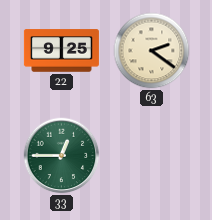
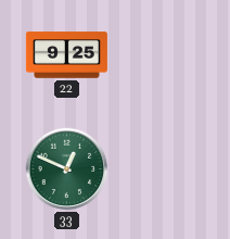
63: 2:21 -> none (152, 51)
33: 12:45 -> 12:49 (67, 169)
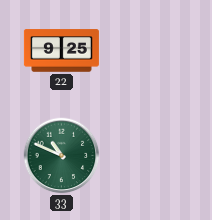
33: 12:49 -> 10:49 (62, 156)
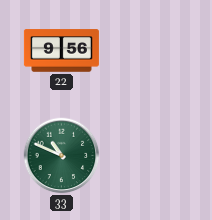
22: 9:25 -> 9:56 (61, 51)
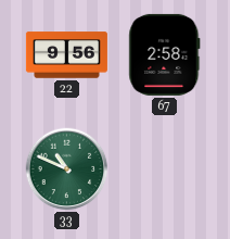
67: none -> 2:58 (165, 54)
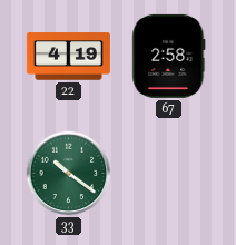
22: 9:56 -> 4:19 (68, 57)
33: 10:49 -> 10:21 (69, 174)
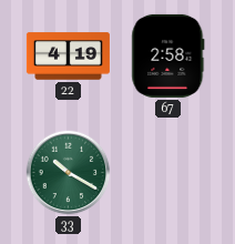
33: 10:21 -> 10:20 (69, 173)
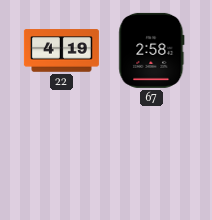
33: 10:20 -> none (69, 173)
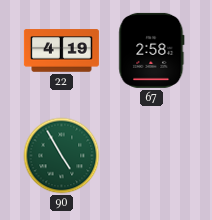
90: none -> 4:55 (62, 156)
